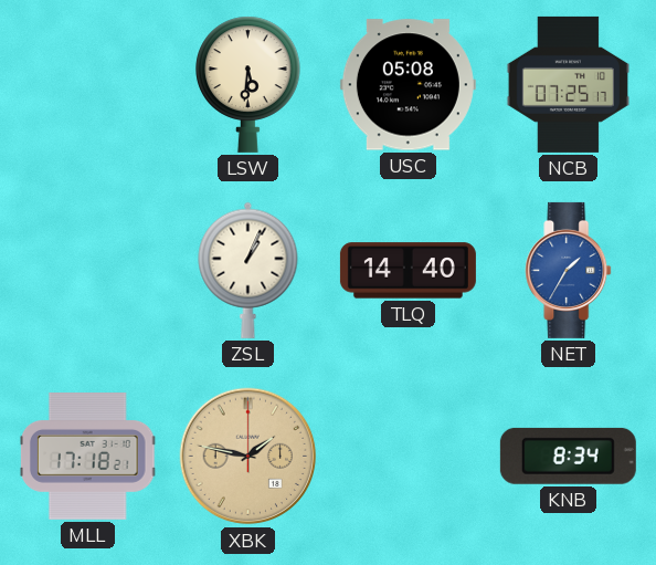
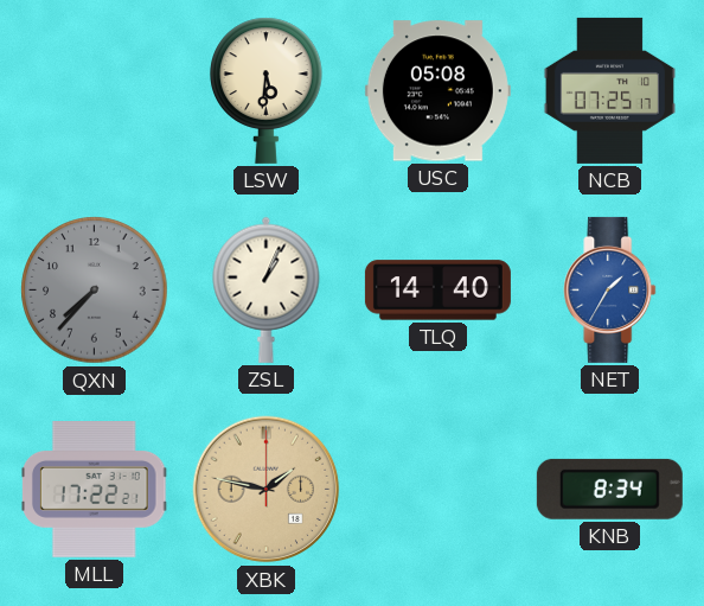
QXN: none -> 7:37 (95, 291)
MLL: 17:18 -> 17:22 (94, 490)
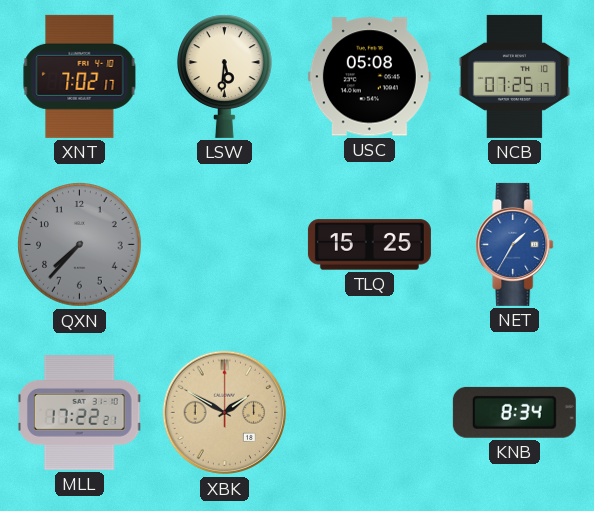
XNT: none -> 7:02 (80, 76)
ZSL: 1:04 -> none (267, 289)
TLQ: 14:40 -> 15:25 (369, 245)
XBK: 1:47 -> 1:50 (225, 413)
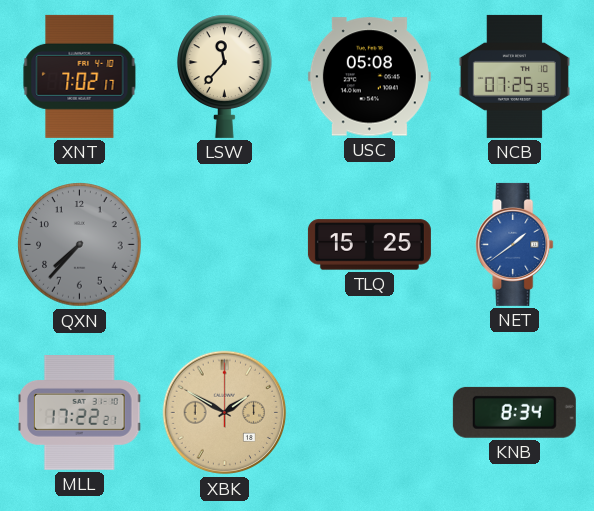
LSW: 5:31 -> 11:37 (225, 76)
NCB: 07:25:17 -> 07:25:35 (514, 76)
NET: 1:35 -> 1:39 (515, 244)
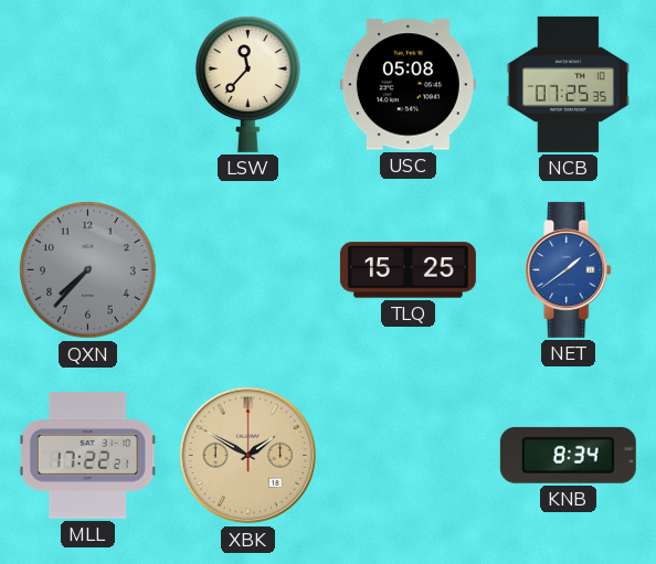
XNT: 7:02 -> none (80, 76)
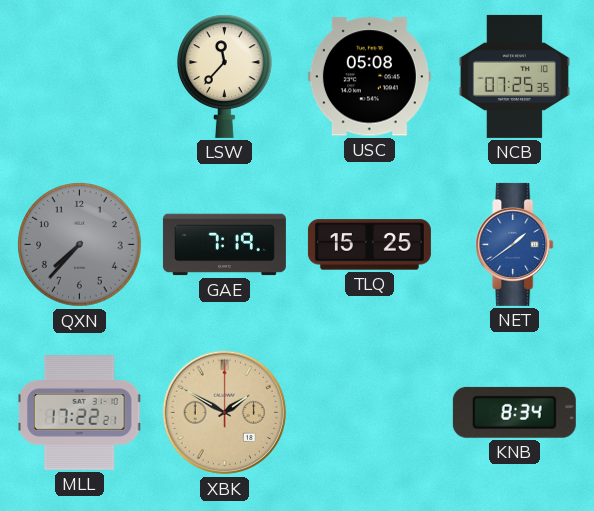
GAE: none -> 7:19 (224, 245)
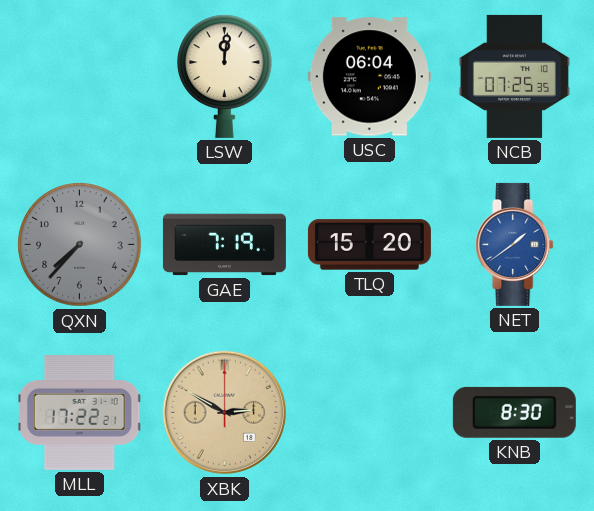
LSW: 11:37 -> 12:01 (225, 76)
USC: 05:08 -> 06:04 (369, 77)
TLQ: 15:25 -> 15:20 (369, 245)
XBK: 1:50 -> 2:50 (225, 413)
KNB: 8:34 -> 8:30 (514, 412)
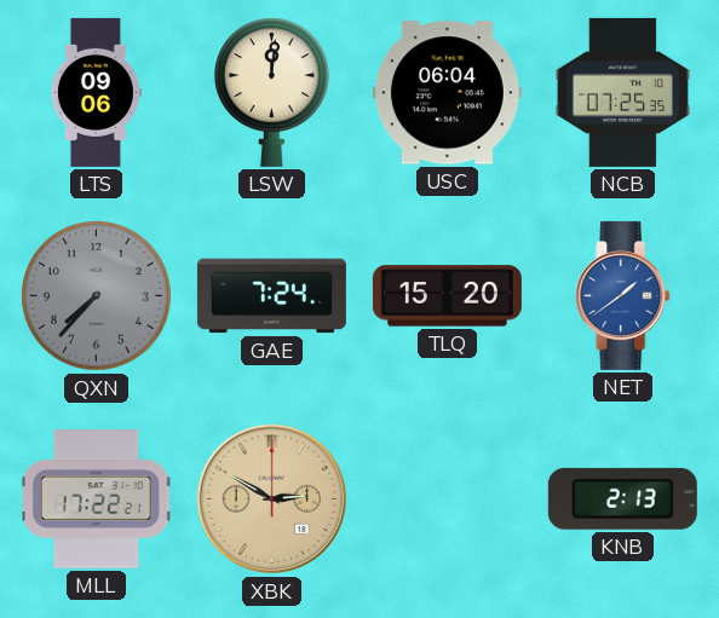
LTS: none -> 09:06 (96, 92)
GAE: 7:19 -> 7:24 (271, 296)
KNB: 8:30 -> 2:13 (622, 498)
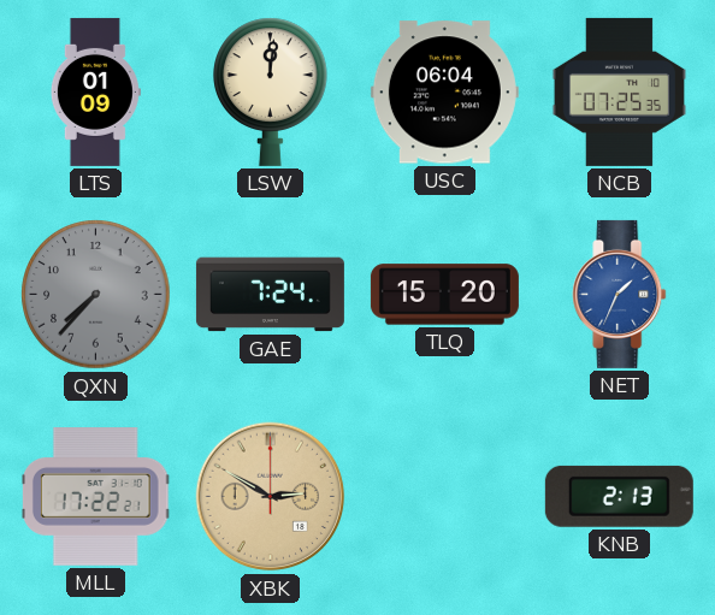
LTS: 09:06 -> 01:09 (95, 91)
NET: 1:39 -> 1:34 (620, 294)
